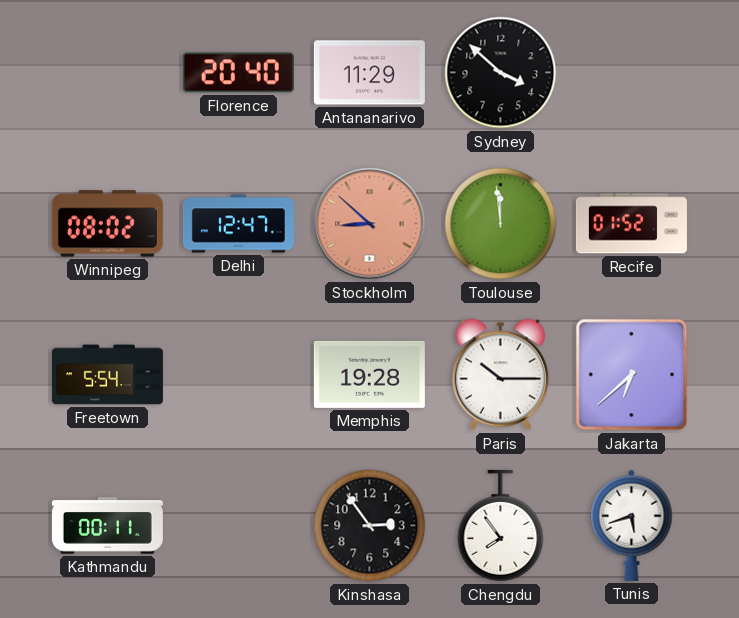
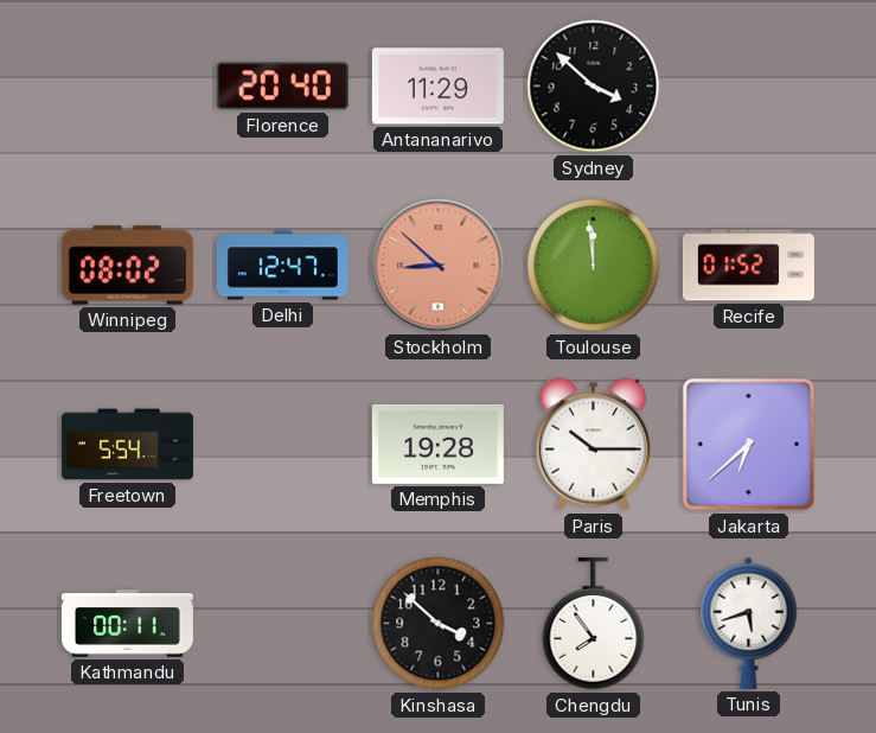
Kinshasa: 2:54 -> 3:52 (439, 624)
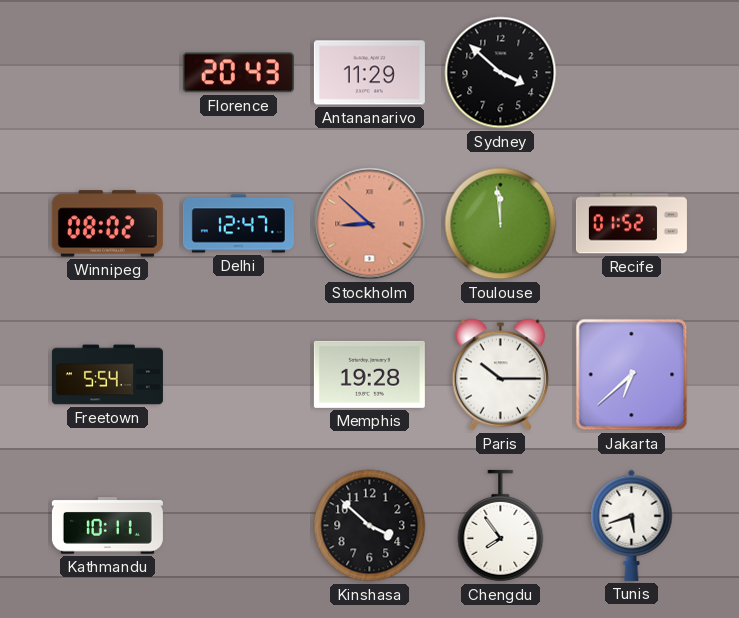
Florence: 20:40 -> 20:43 (238, 73)
Kathmandu: 00:11 -> 10:11 (107, 526)
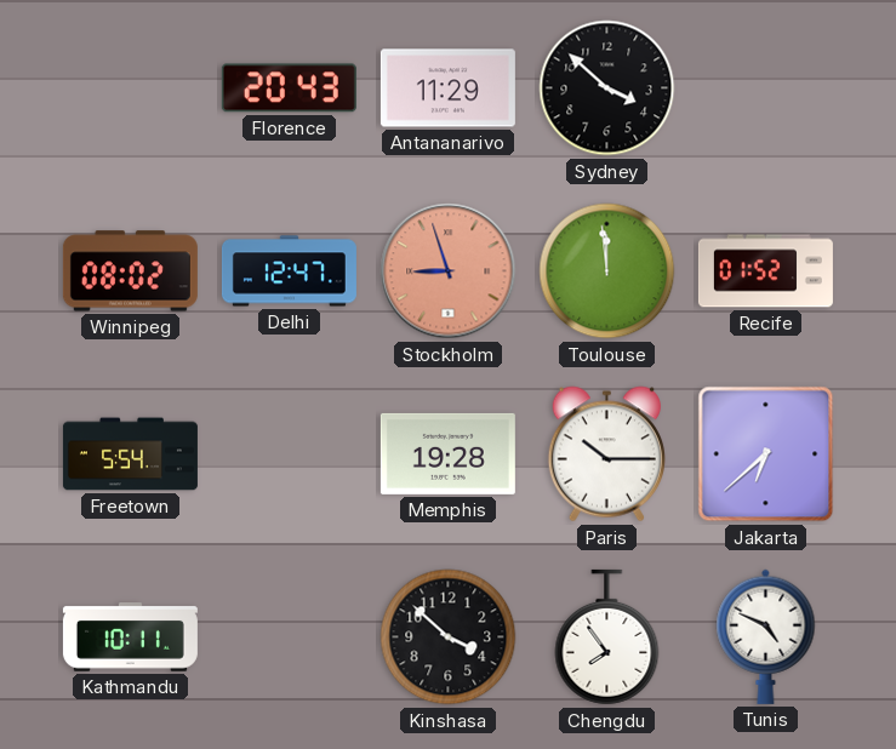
Stockholm: 8:52 -> 8:57 (449, 271)
Tunis: 5:42 -> 4:49 (766, 636)
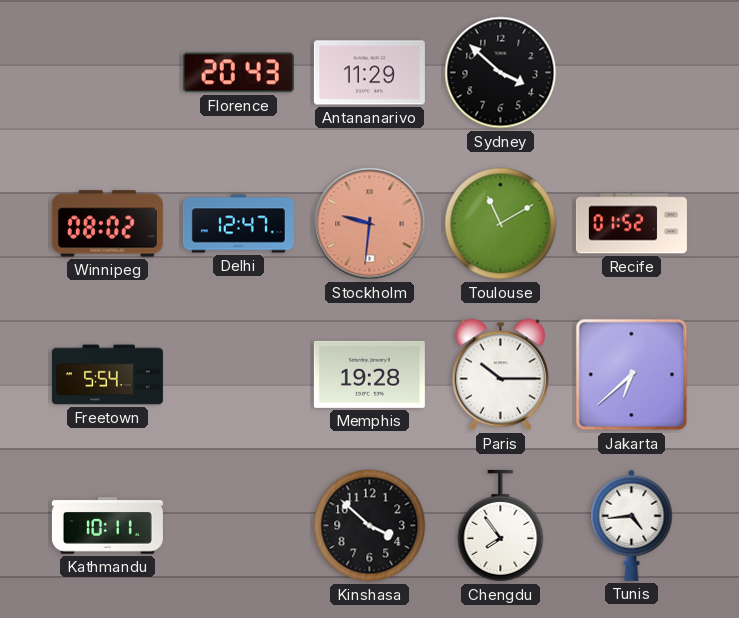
Stockholm: 8:57 -> 9:31 (370, 224)
Toulouse: 11:59 -> 11:10 (501, 224)
Tunis: 4:49 -> 4:44 (632, 525)
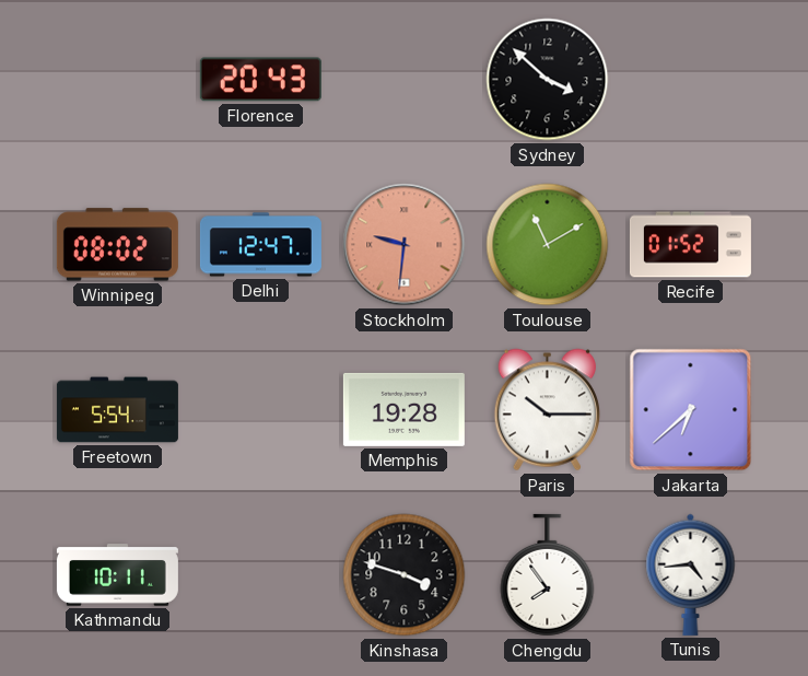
Antananarivo: 11:29 -> none (369, 73)
Kinshasa: 3:52 -> 3:48 (405, 575)
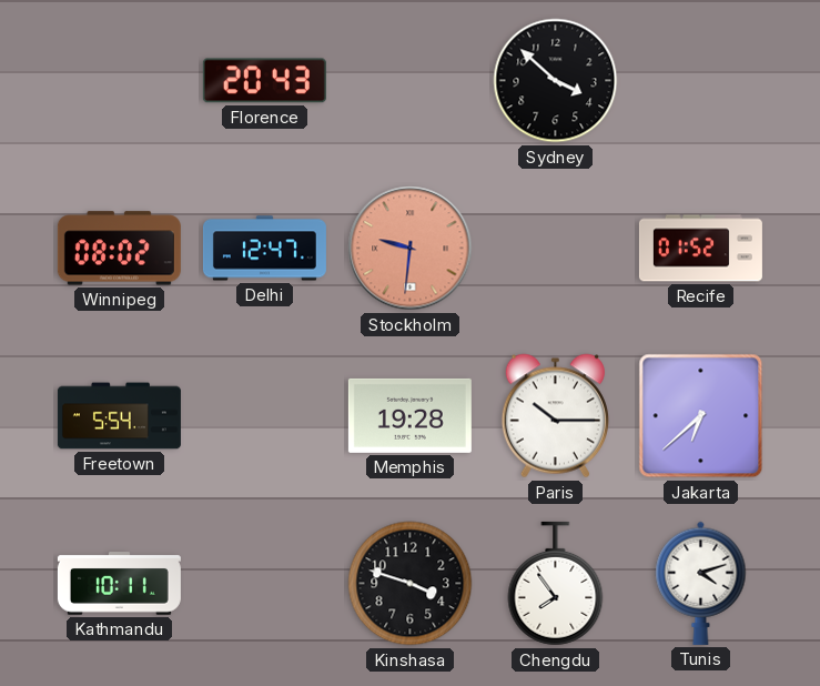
Toulouse: 11:10 -> none (548, 245)
Tunis: 4:44 -> 4:12 (701, 583)
